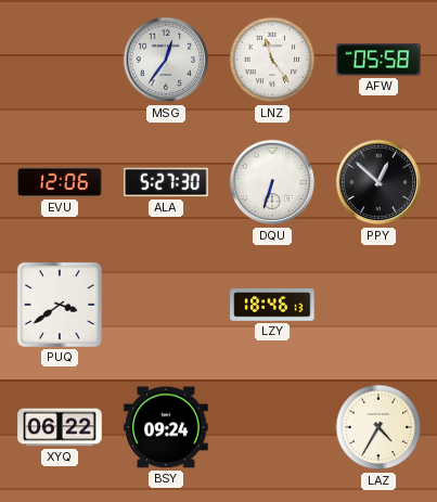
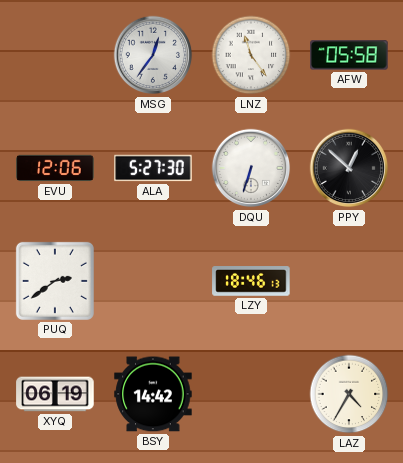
PUQ: 3:39 -> 2:39 (55, 281)
XYQ: 06:22 -> 06:19 (55, 394)
BSY: 09:24 -> 14:42 (153, 394)
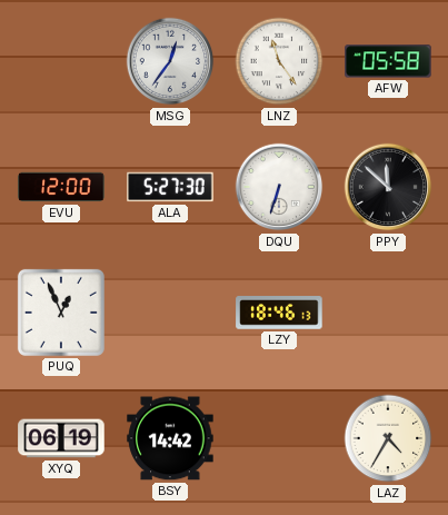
EVU: 12:06 -> 12:00 (61, 187)
PPY: 12:52 -> 11:52 (388, 187)
PUQ: 2:39 -> 12:56 (61, 313)
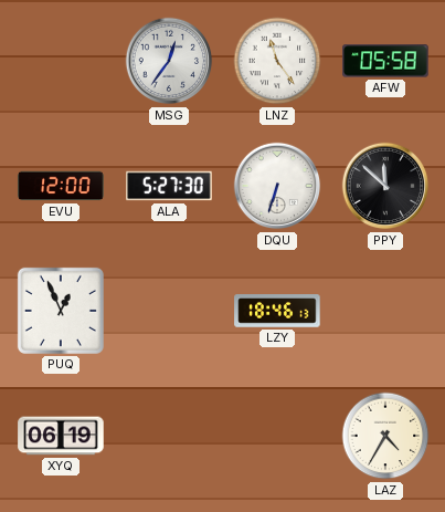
BSY: 14:42 -> none (170, 438)
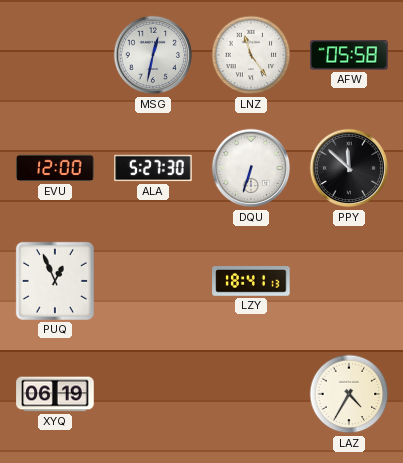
MSG: 12:36 -> 12:32 (153, 55)
LZY: 18:46 -> 18:41 (251, 282)
